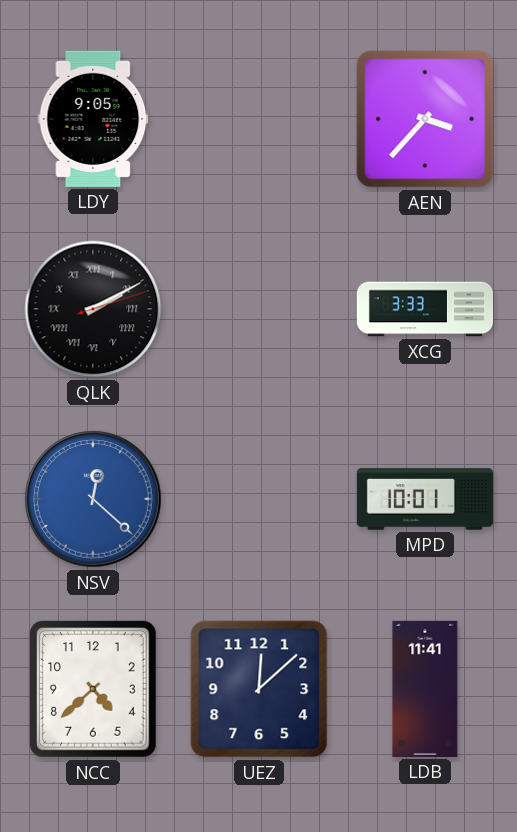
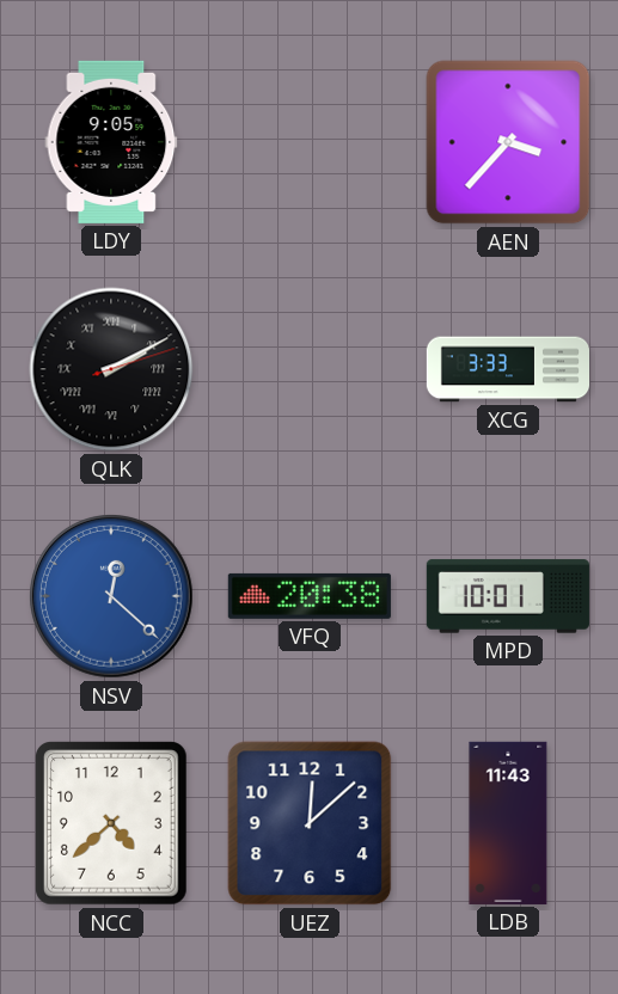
VFQ: none -> 20:38 (310, 596)
LDB: 11:41 -> 11:43 (508, 823)
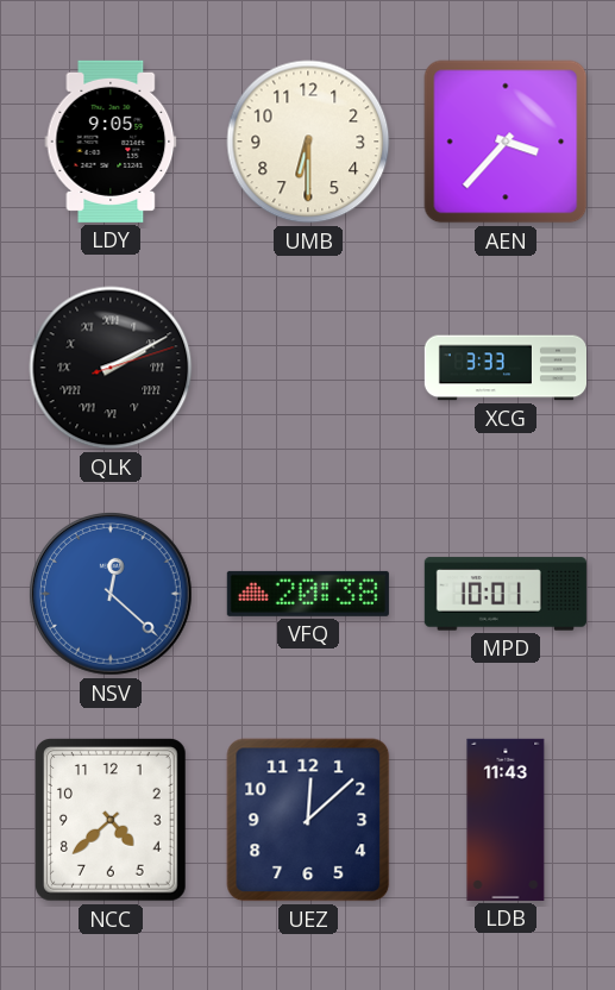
UMB: none -> 6:30 (308, 142)
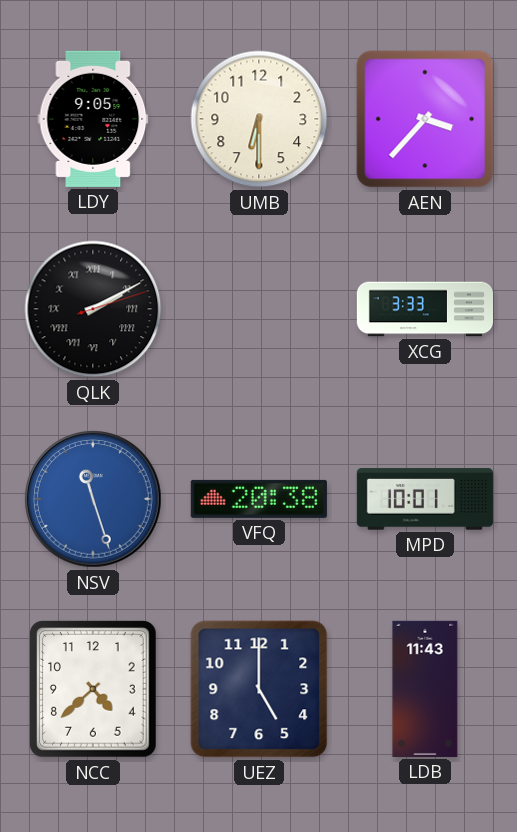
NSV: 12:22 -> 11:27 (94, 500)
UEZ: 12:08 -> 5:00 (259, 689)
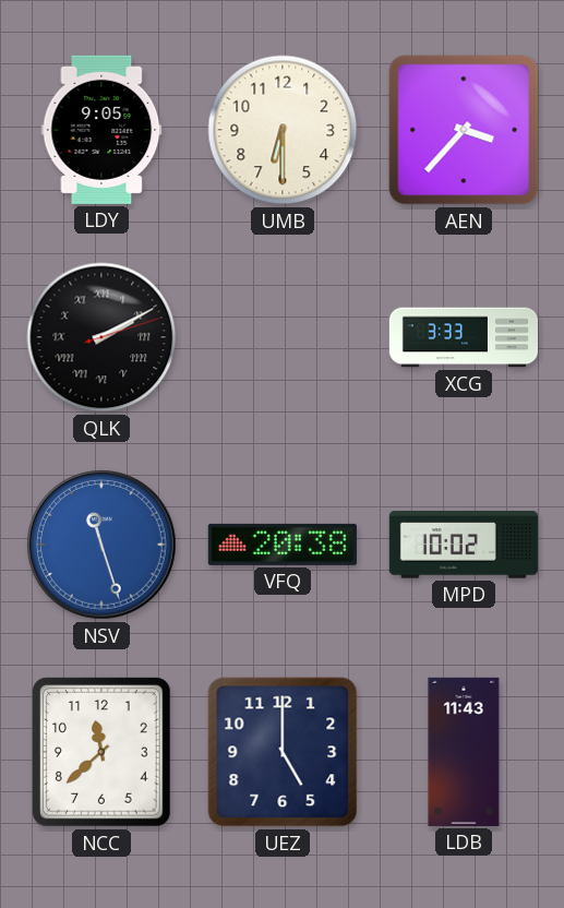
MPD: 10:01 -> 10:02 (464, 545)
NCC: 4:38 -> 11:38 (103, 752)
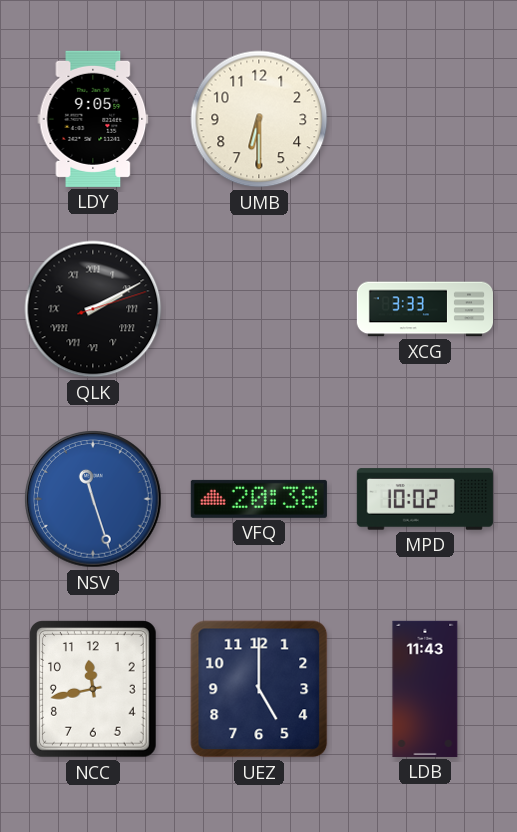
AEN: 3:37 -> none (464, 130)
NCC: 11:38 -> 11:43 (94, 689)
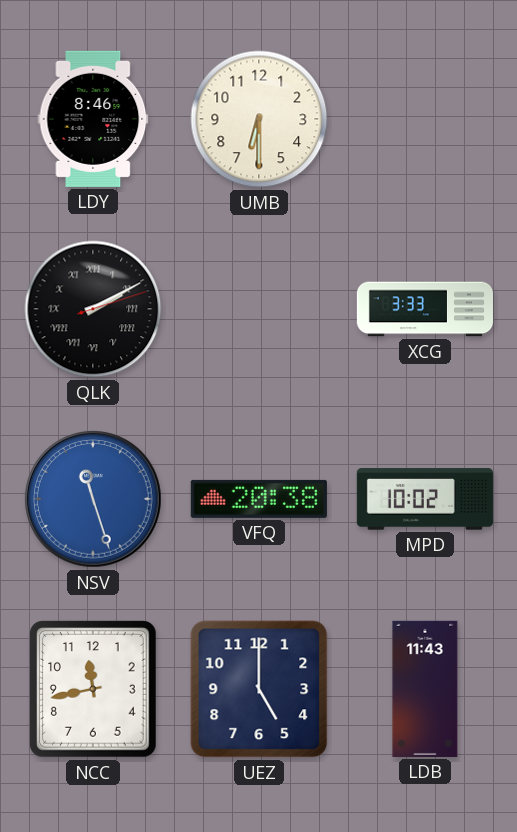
LDY: 9:05 -> 8:46 (93, 119)
